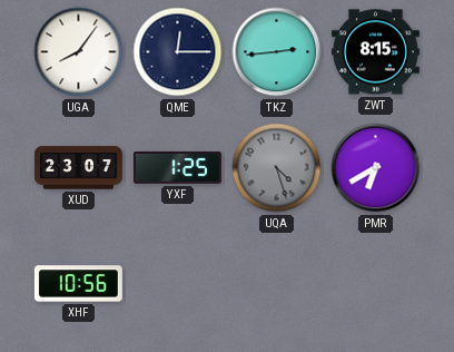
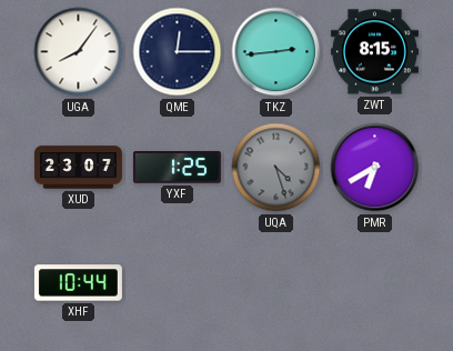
XHF: 10:56 -> 10:44 (78, 283)
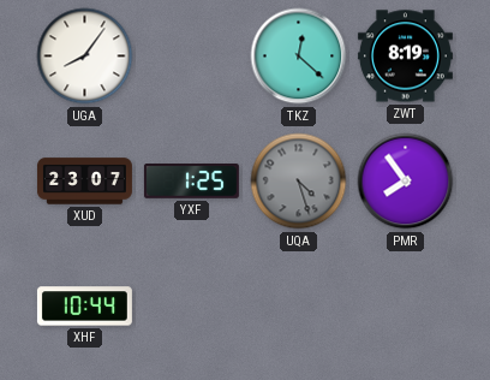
QME: 12:15 -> none (178, 52)
TKZ: 2:44 -> 12:22 (299, 57)
ZWT: 8:15 -> 8:19 (405, 57)
PMR: 6:40 -> 7:54 (406, 182)
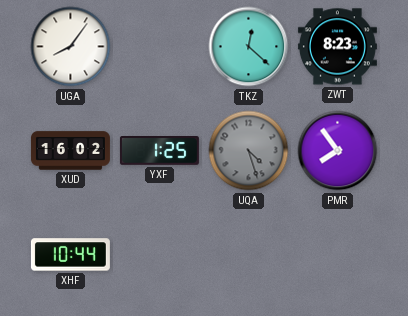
ZWT: 8:19 -> 8:23 (337, 47)
XUD: 23:07 -> 16:02 (70, 151)
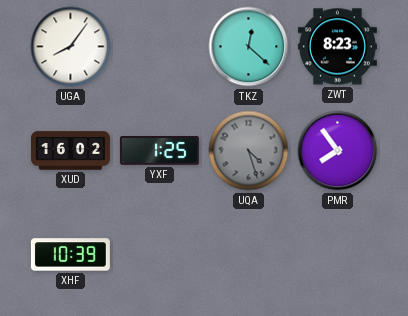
XHF: 10:44 -> 10:39 (70, 255)
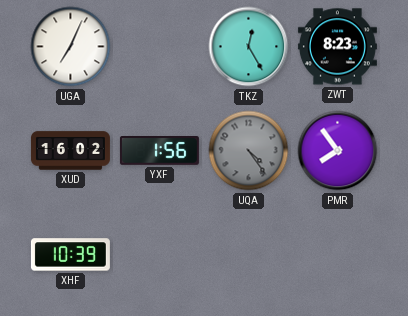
UGA: 8:06 -> 7:04 (71, 47)
TKZ: 12:22 -> 12:25 (249, 47)
YXF: 1:25 -> 1:56 (159, 151)
UQA: 4:27 -> 4:24 (249, 151)
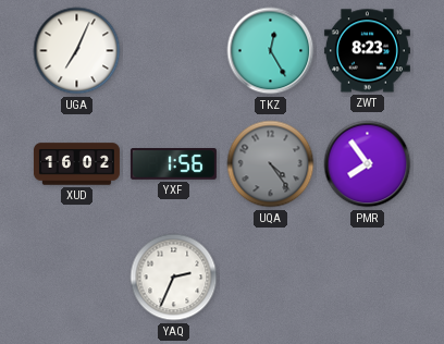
XHF: 10:39 -> none (70, 255)
YAQ: none -> 2:34 (174, 278)
